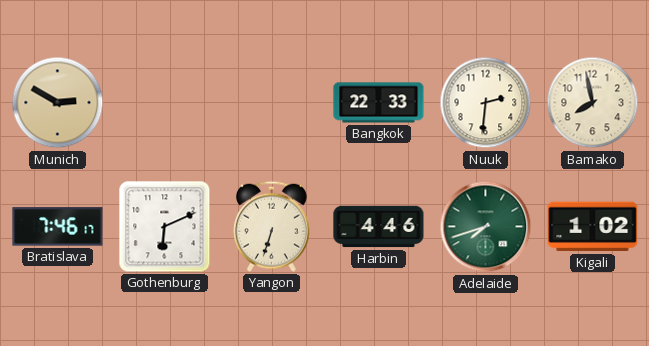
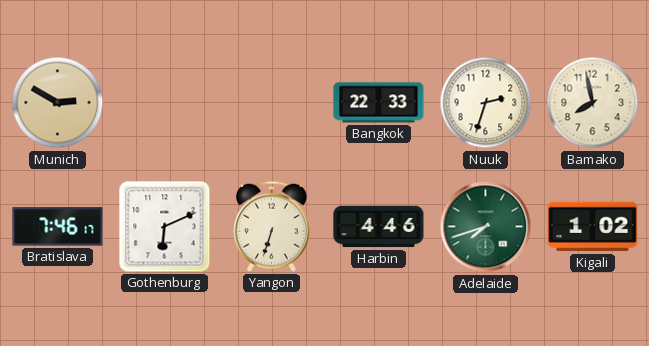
Nuuk: 2:31 -> 2:33 (486, 103)
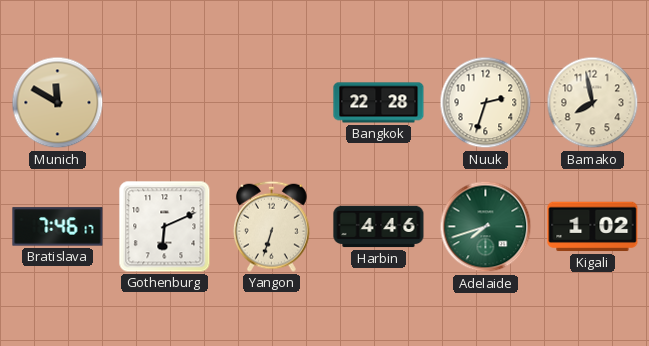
Munich: 2:50 -> 11:50 (58, 103)
Bangkok: 22:33 -> 22:28 (379, 103)
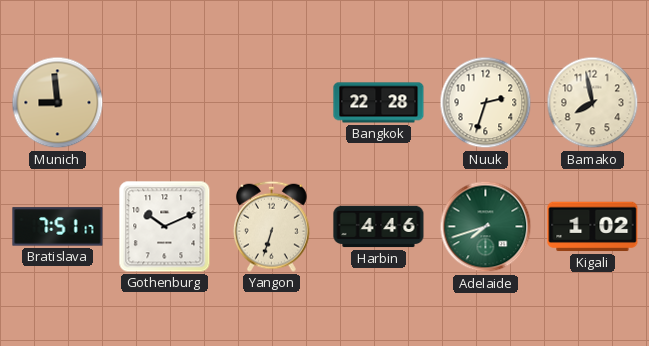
Munich: 11:50 -> 8:59 (58, 103)
Bratislava: 7:46 -> 7:51 (58, 227)
Gothenburg: 6:11 -> 10:11 (165, 227)
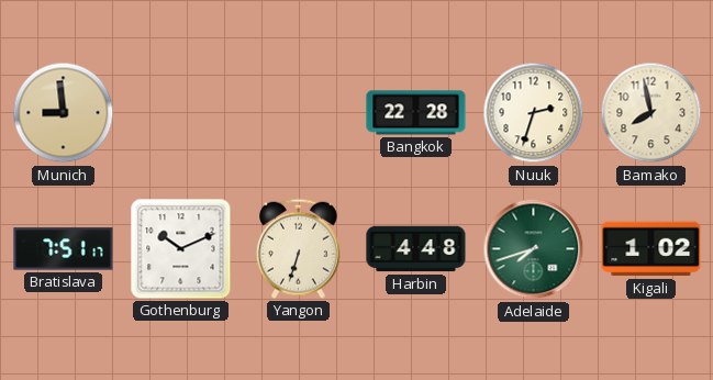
Harbin: 4:46 -> 4:48 (416, 249)
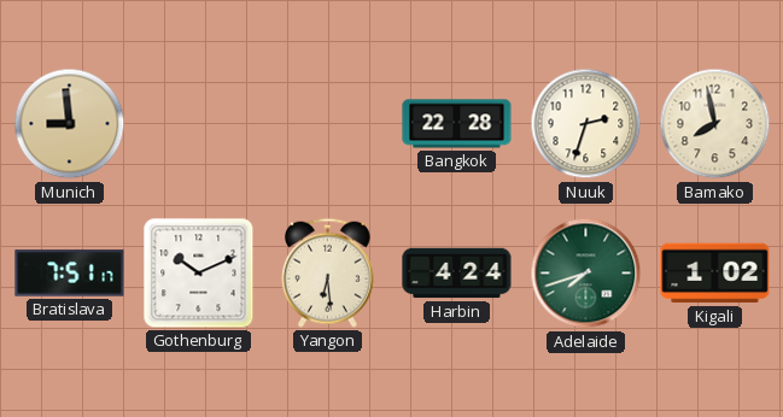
Yangon: 6:33 -> 6:29 (327, 272)
Harbin: 4:48 -> 4:24 (457, 274)
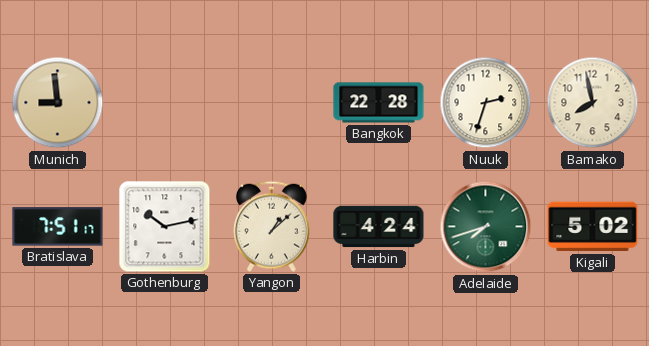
Gothenburg: 10:11 -> 10:13 (165, 227)
Yangon: 6:29 -> 1:08 (271, 226)
Kigali: 1:02 -> 5:02 (593, 227)
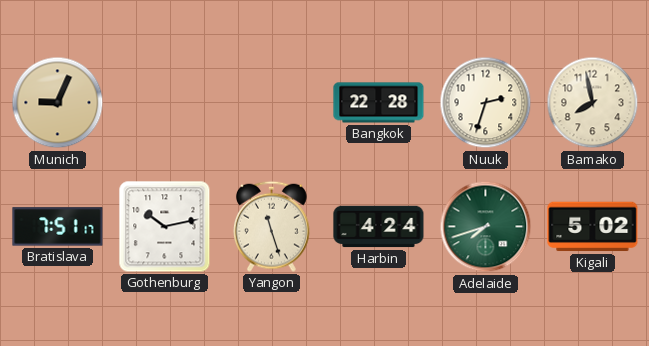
Munich: 8:59 -> 9:04 (58, 103)
Yangon: 1:08 -> 11:27 (271, 226)
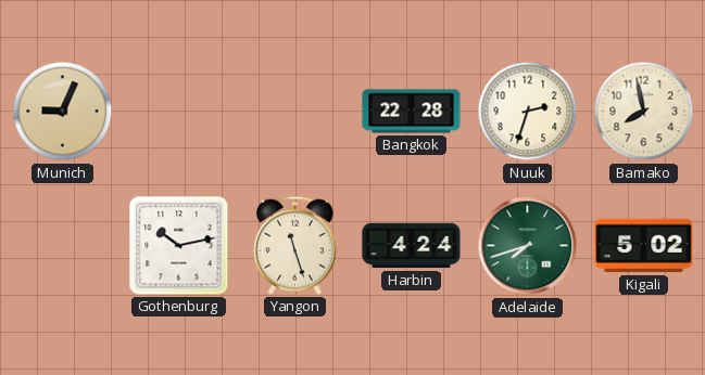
Bratislava: 7:51 -> none (58, 227)
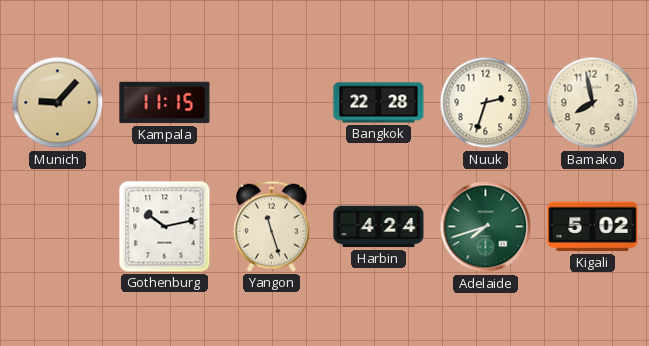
Munich: 9:04 -> 9:07 (58, 103)
Kampala: none -> 11:15 (165, 103)
